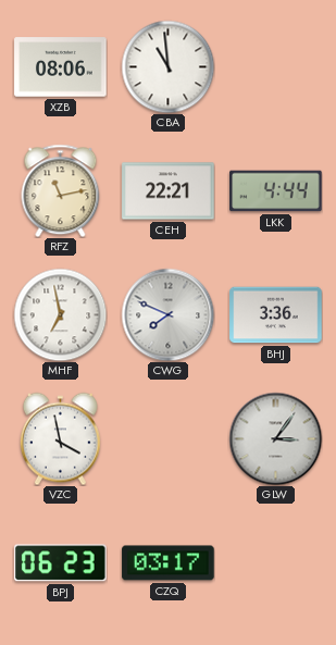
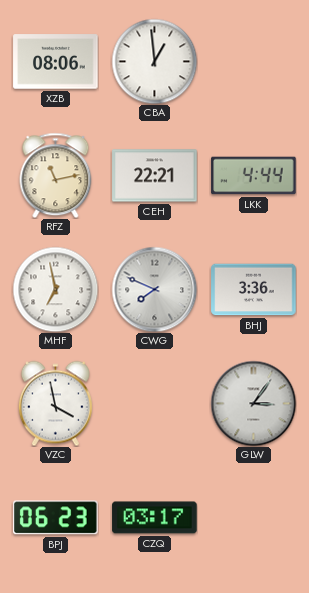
CBA: 10:59 -> 12:59 (154, 61)
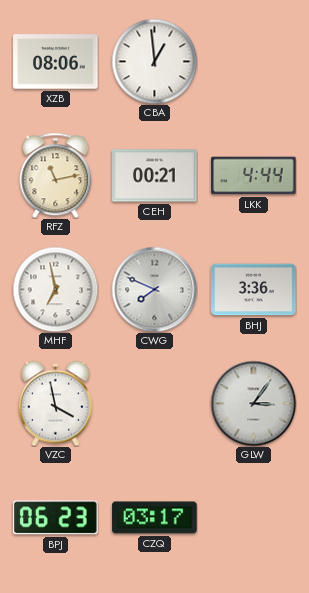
CEH: 22:21 -> 00:21 (155, 176)
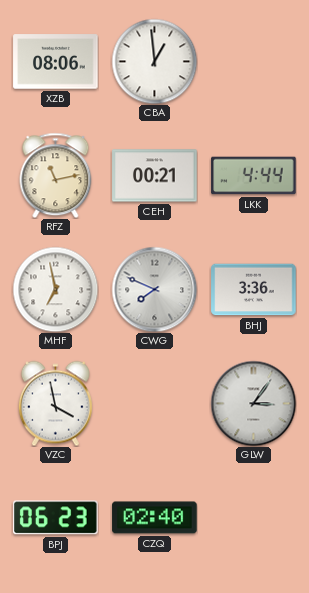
CZQ: 03:17 -> 02:40 (155, 518)
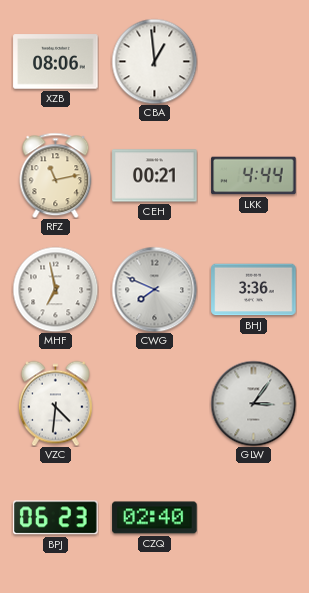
VZC: 3:58 -> 4:31 (55, 403)
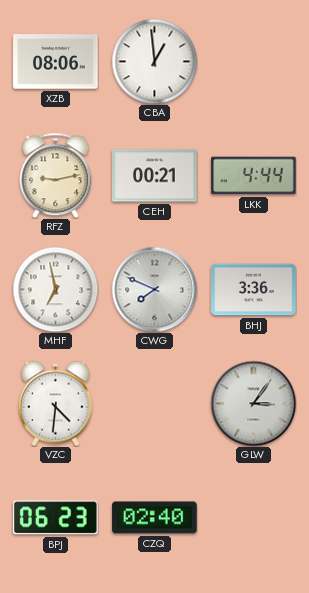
RFZ: 11:13 -> 9:13 (56, 175)
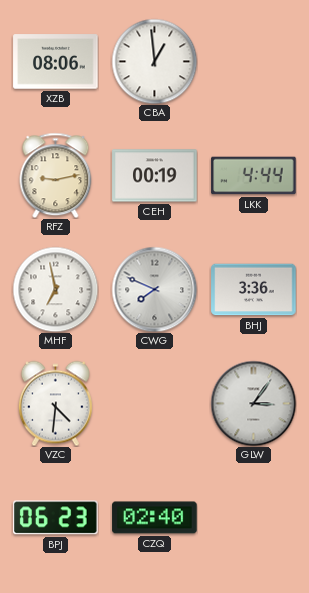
CEH: 00:21 -> 00:19 (155, 176)
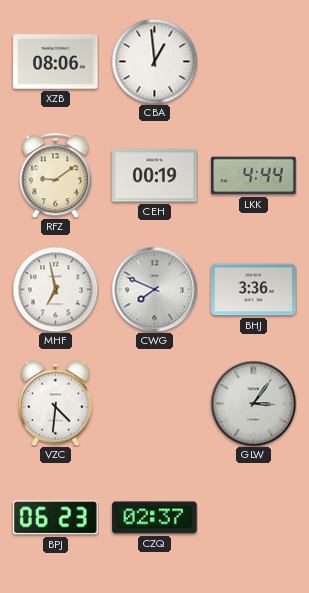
RFZ: 9:13 -> 9:09 (56, 175)
CZQ: 02:40 -> 02:37 (155, 518)
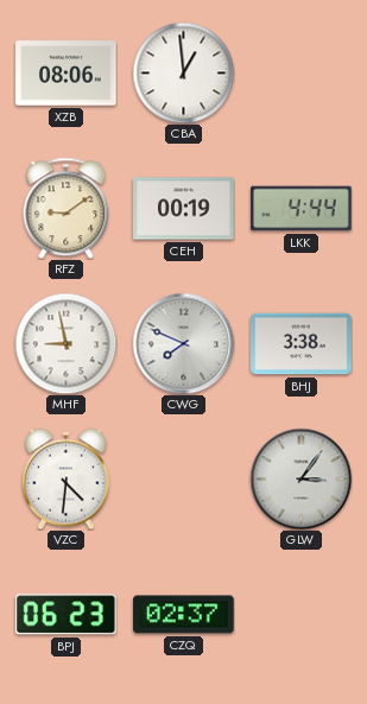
MHF: 6:58 -> 8:58 (65, 343)
BHJ: 3:36 -> 3:38 (302, 344)
